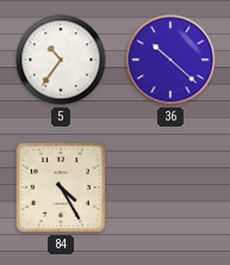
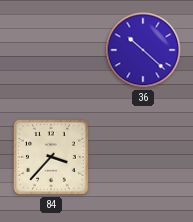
5: 10:36 -> none (61, 60)
84: 4:25 -> 3:37 (51, 157)
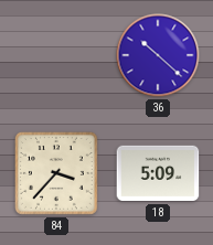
18: none -> 5:09 (158, 173)
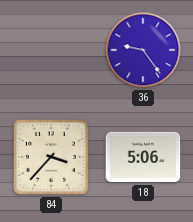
36: 10:22 -> 9:24 (143, 50)
18: 5:09 -> 5:06 (143, 157)
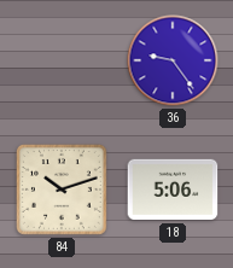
84: 3:37 -> 10:12 (62, 190)
